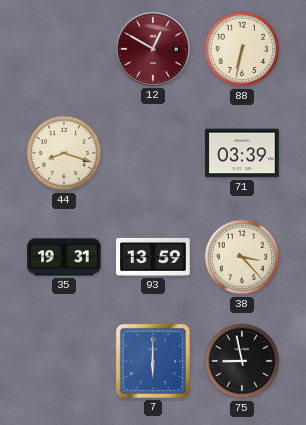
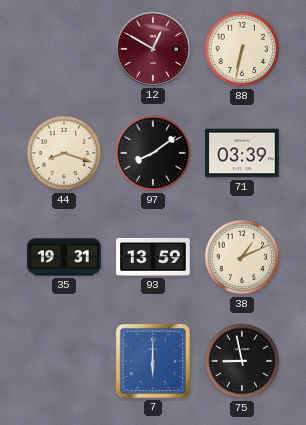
97: none -> 8:09 (153, 153)
38: 3:23 -> 1:11 (242, 257)
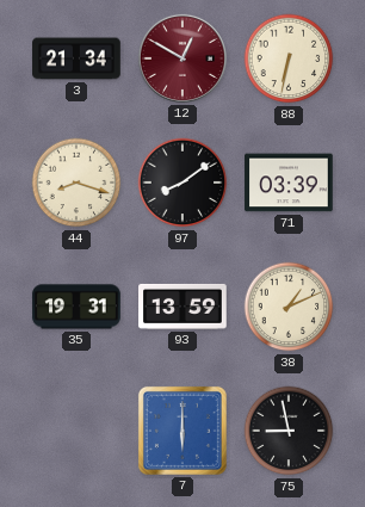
3: none -> 21:34 (76, 58)
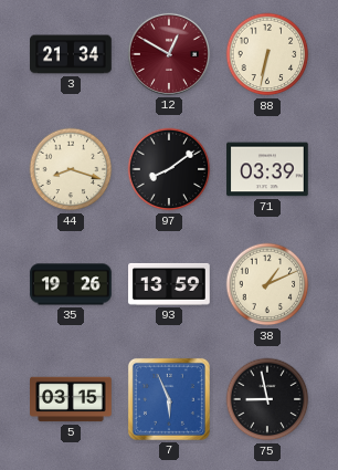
35: 19:31 -> 19:26 (71, 284)
5: none -> 03:15 (71, 399)
7: 6:00 -> 5:56 (169, 399)
